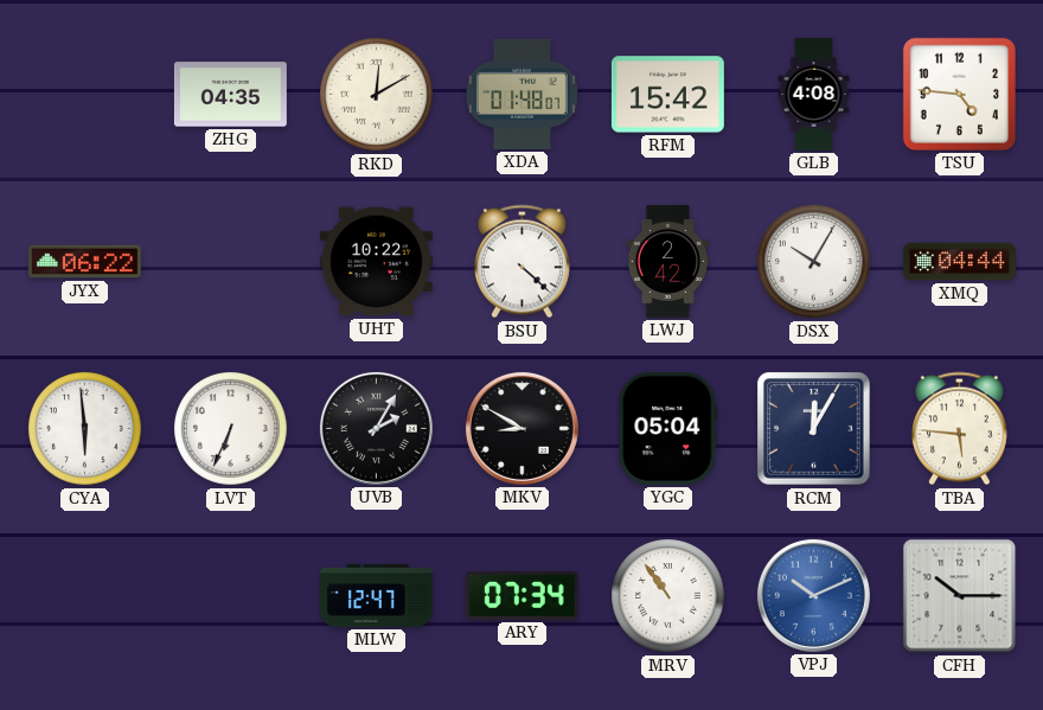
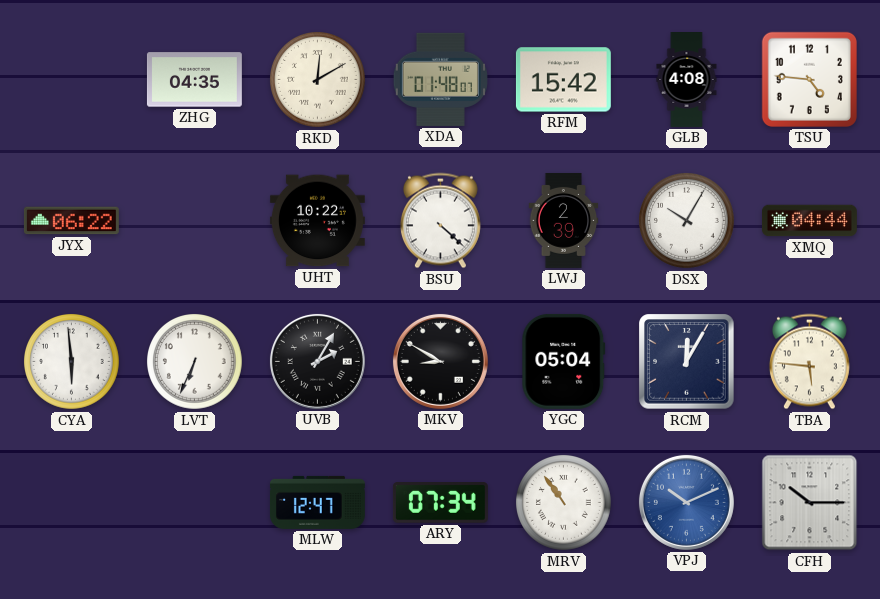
LWJ: 2:42 -> 2:39 (564, 220)
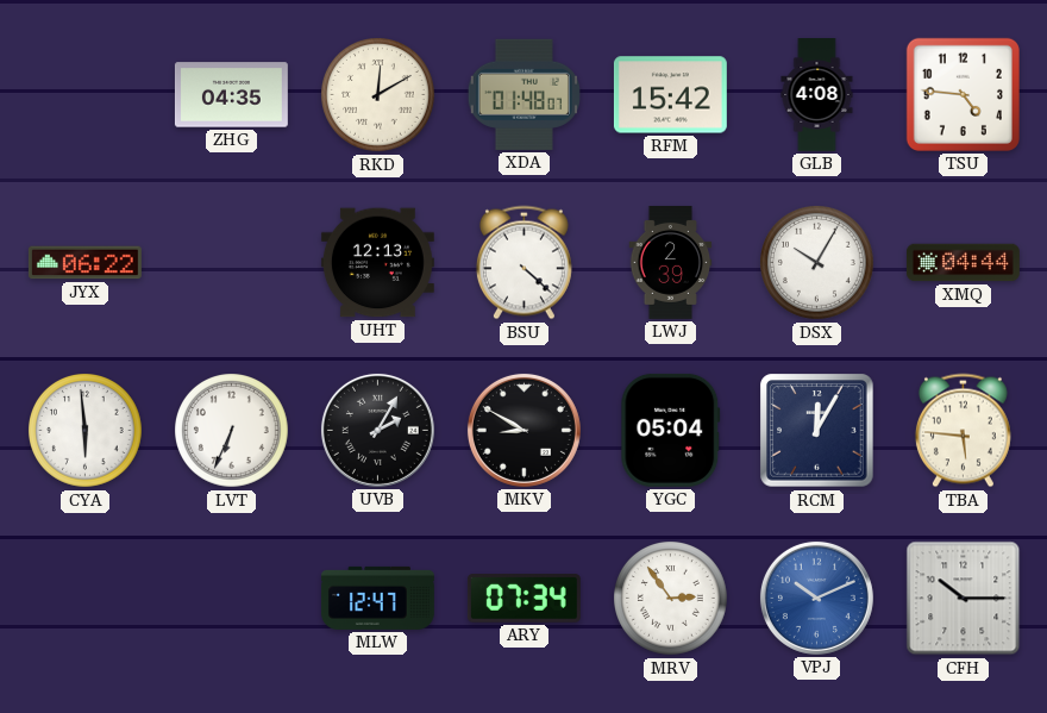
UHT: 10:22 -> 12:13 (377, 263)
MRV: 10:54 -> 2:54 (671, 599)
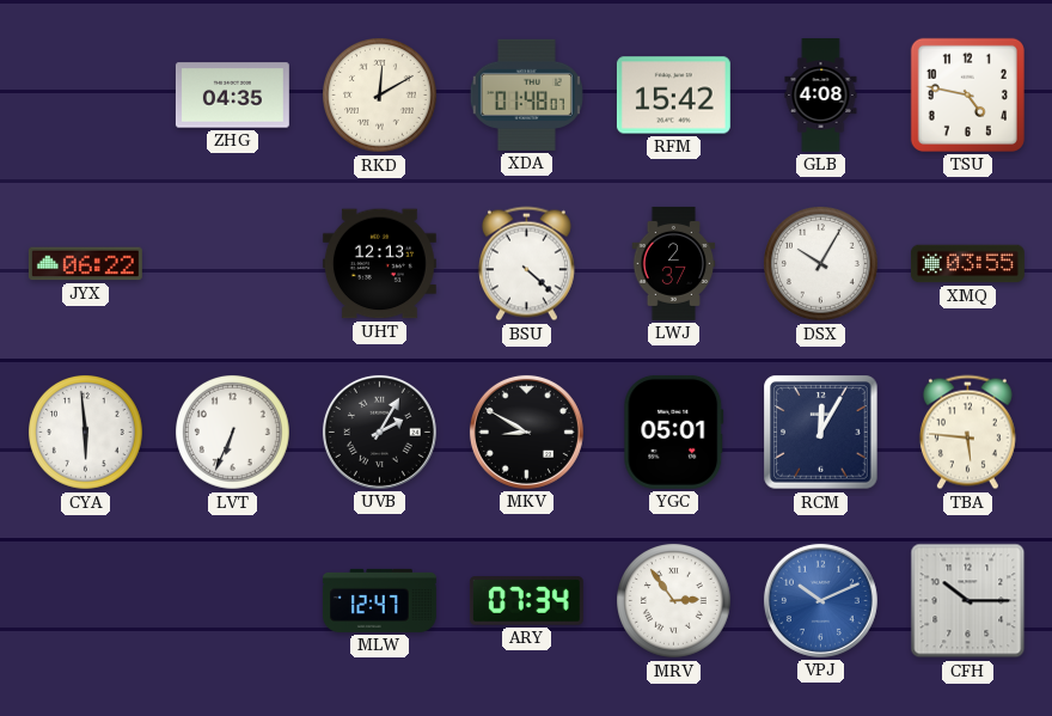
TSU: 4:46 -> 4:47 (967, 94)
LWJ: 2:39 -> 2:37 (674, 263)
XMQ: 04:44 -> 03:55 (967, 264)
YGC: 05:04 -> 05:01 (674, 432)
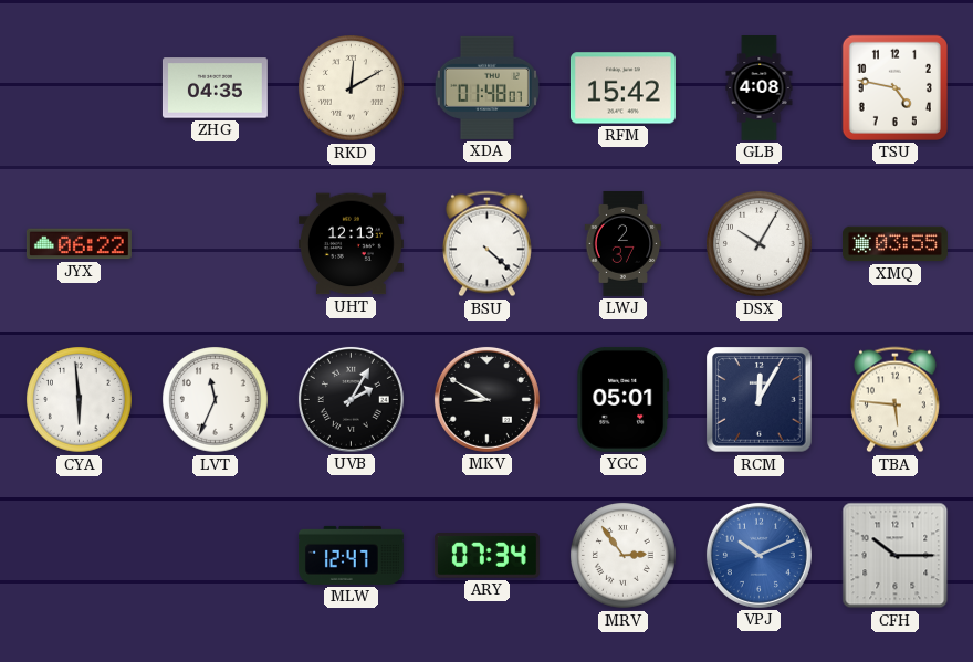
LVT: 6:34 -> 11:34 (216, 400)
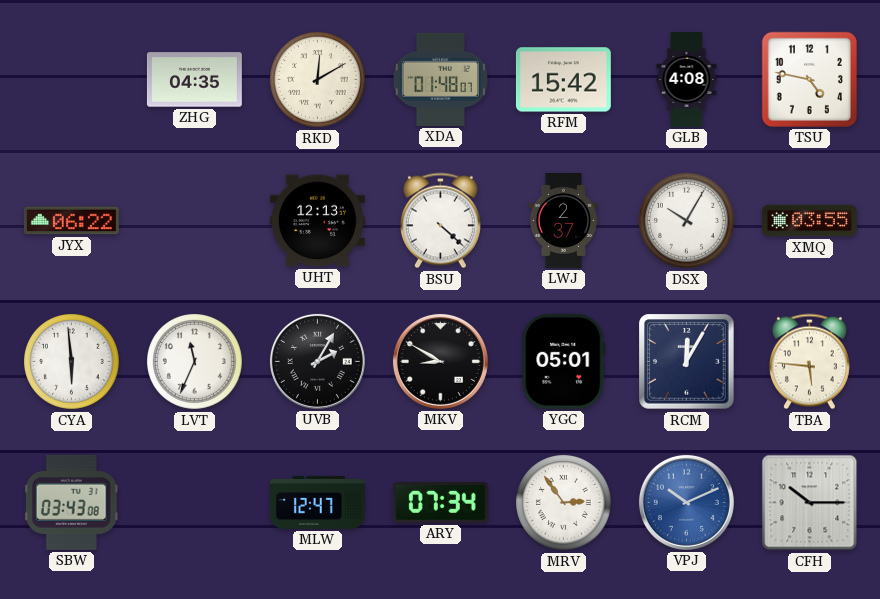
SBW: none -> 03:43 (71, 502)
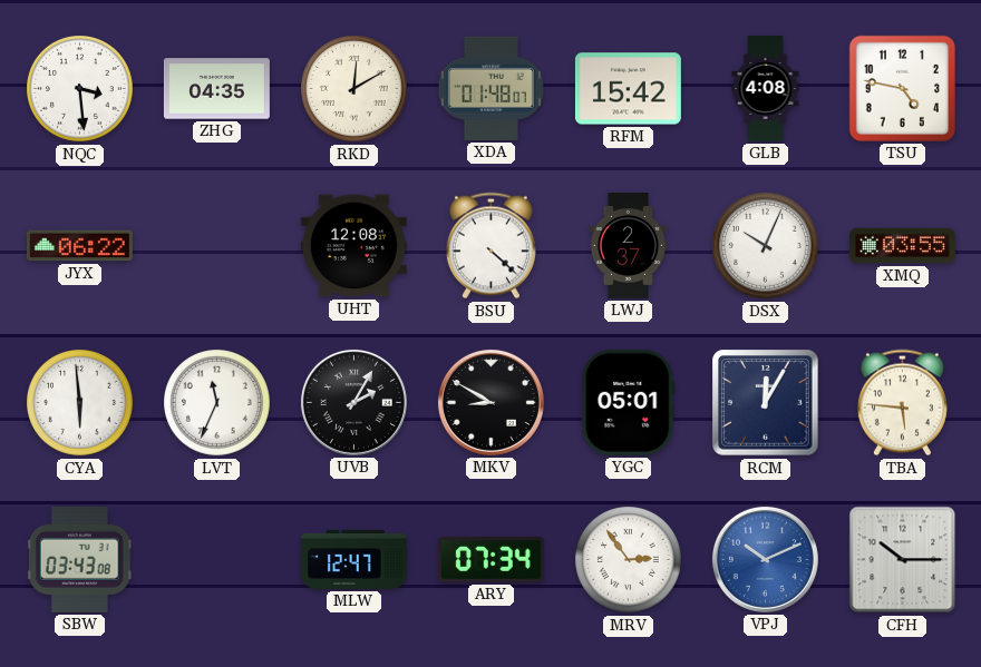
NQC: none -> 3:29 (80, 89)
UHT: 12:13 -> 12:08 (353, 246)
DSX: 10:05 -> 10:04 (766, 246)
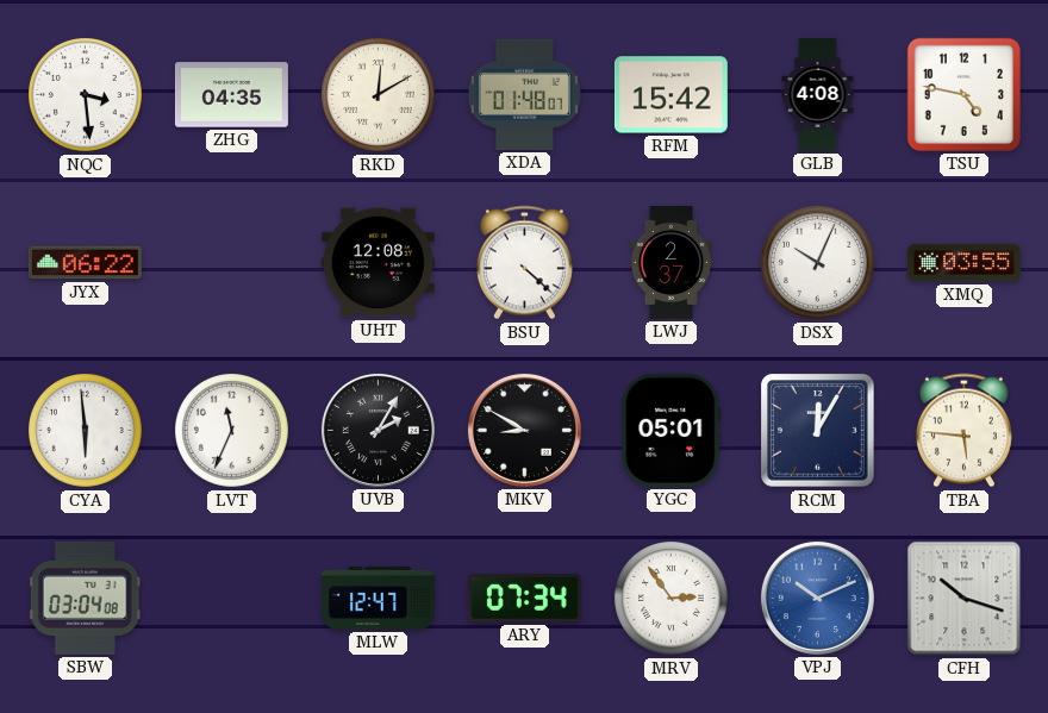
SBW: 03:43 -> 03:04 (85, 598)
CFH: 10:15 -> 10:18 (965, 599)
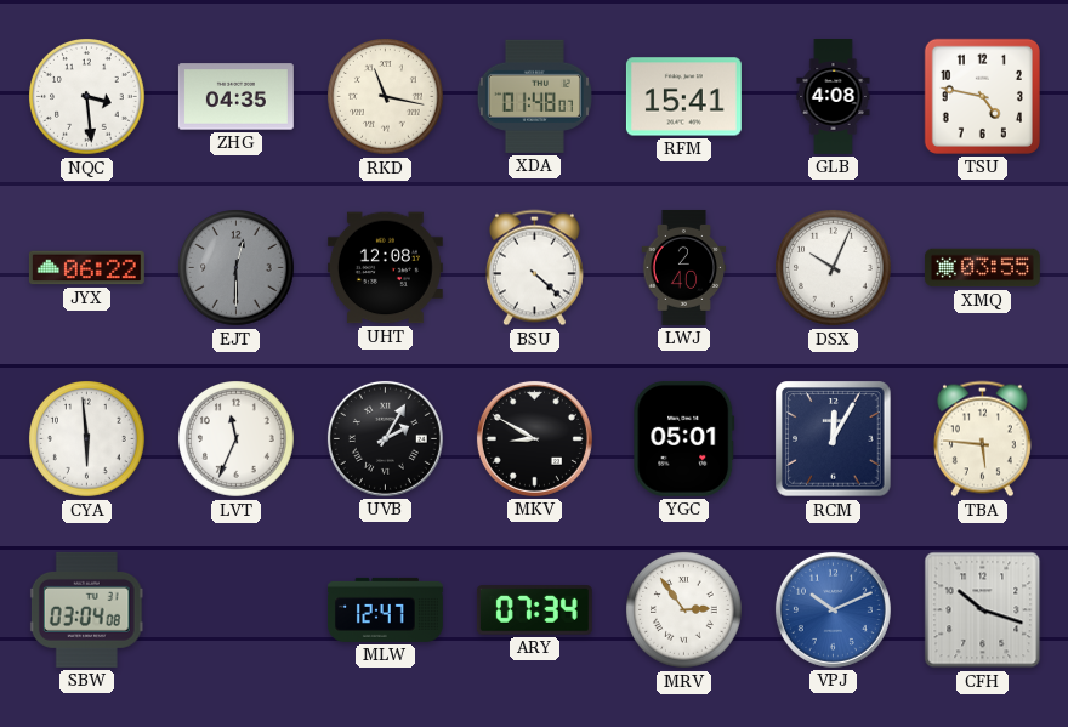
RKD: 12:10 -> 11:17 (386, 97)
RFM: 15:42 -> 15:41 (683, 97)
EJT: none -> 12:30 (237, 268)
LWJ: 2:37 -> 2:40 (684, 267)
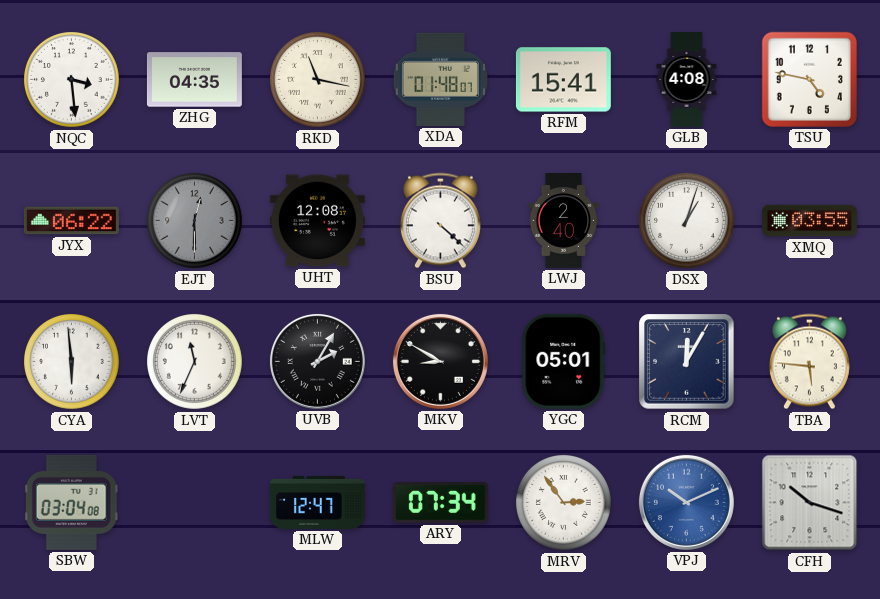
DSX: 10:04 -> 1:03 (687, 221)
